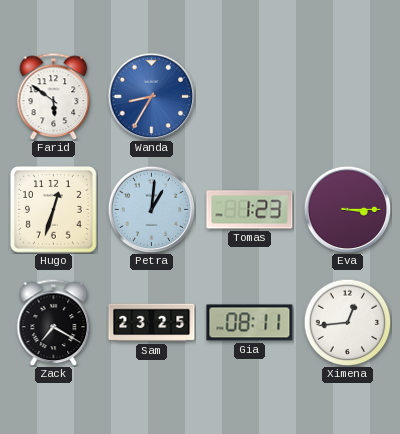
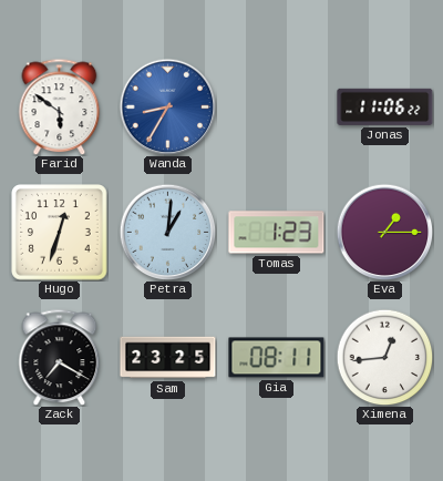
Jonas: none -> 11:06 (385, 106)
Eva: 3:15 -> 1:15 (384, 232)
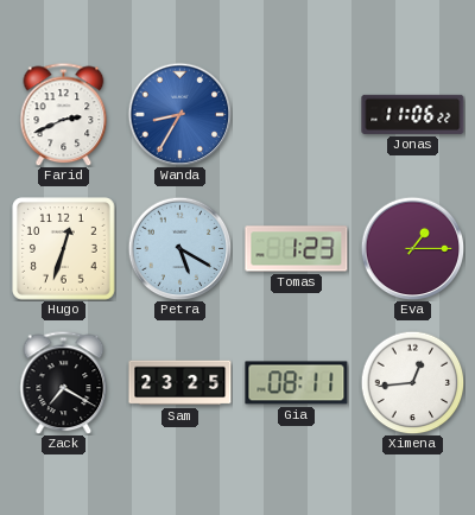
Farid: 5:51 -> 2:41 (64, 114)
Petra: 1:01 -> 5:20 (179, 248)
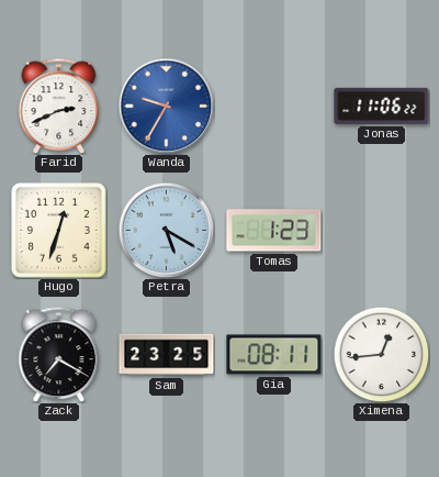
Wanda: 8:35 -> 9:35 (166, 106)
Eva: 1:15 -> none (412, 248)
